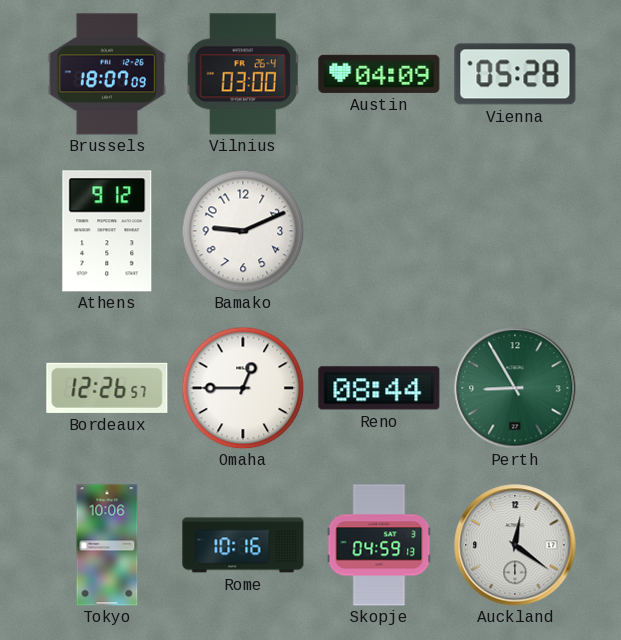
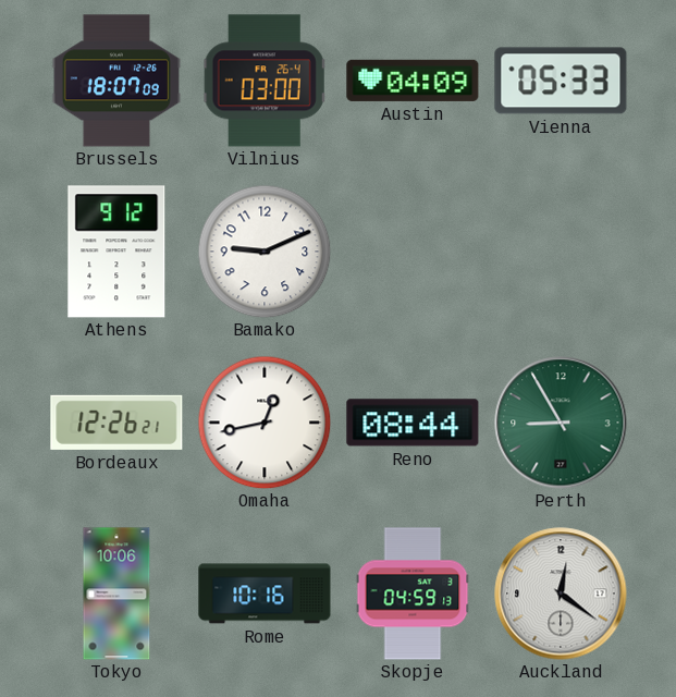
Vienna: 05:28 -> 05:33 (561, 81)
Bordeaux: 12:26:57 -> 12:26:21 (116, 423)
Omaha: 12:45 -> 12:43 (265, 423)
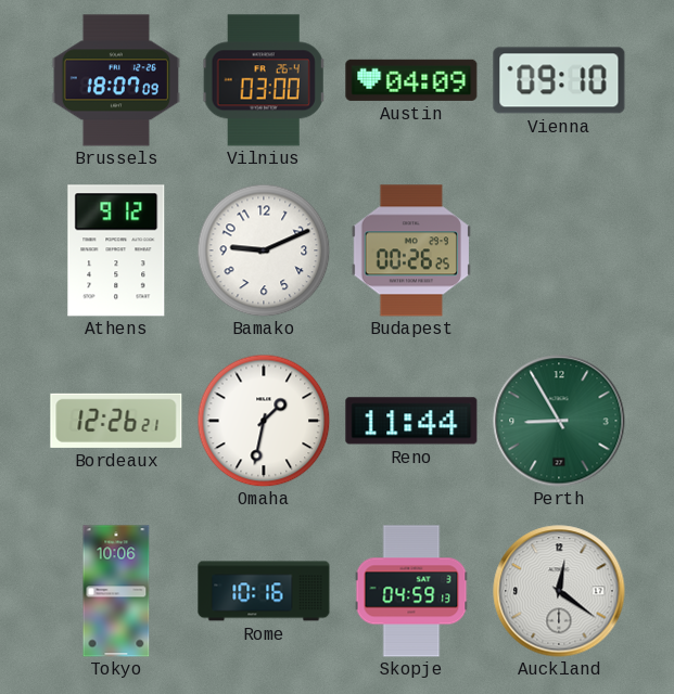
Vienna: 05:33 -> 09:10 (559, 80)
Budapest: none -> 00:26 (411, 250)
Omaha: 12:43 -> 1:32 (264, 421)
Reno: 08:44 -> 11:44 (411, 421)
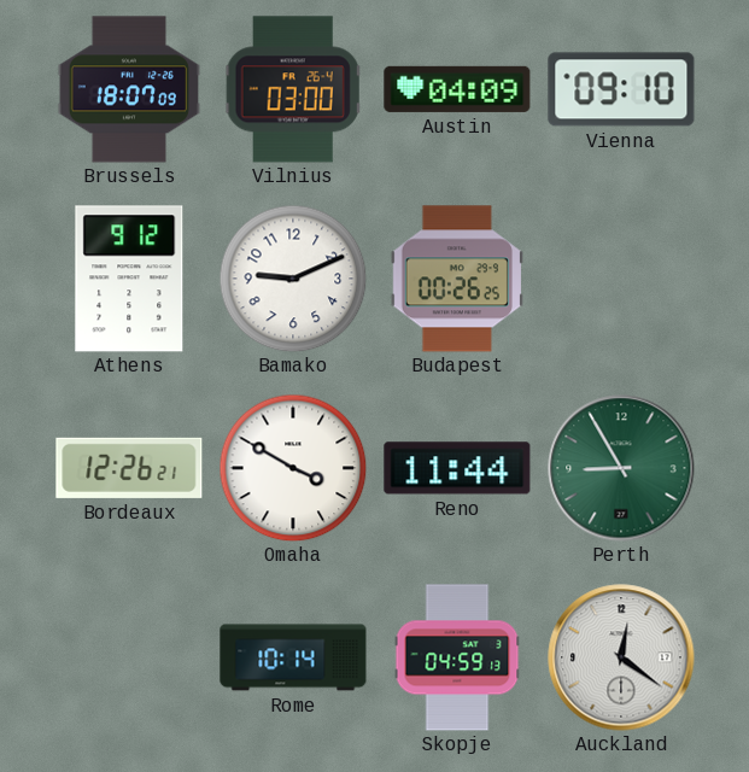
Omaha: 1:32 -> 3:50 (293, 468)
Tokyo: 10:06 -> none (116, 591)
Rome: 10:16 -> 10:14 (293, 657)
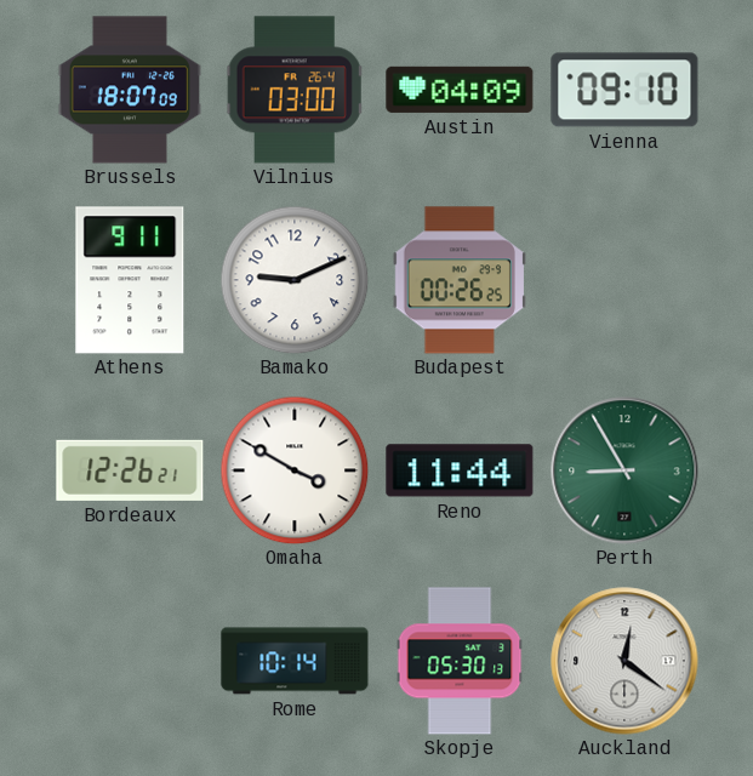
Athens: 9:12 -> 9:11 (130, 280)
Skopje: 04:59 -> 05:30 (460, 661)
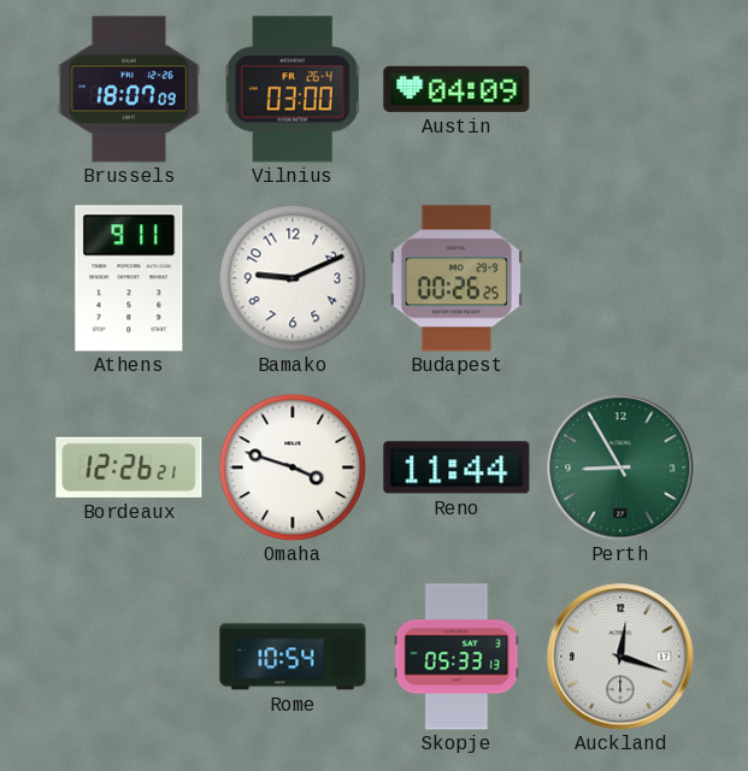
Vienna: 09:10 -> none (624, 90)
Omaha: 3:50 -> 3:48 (293, 467)
Rome: 10:14 -> 10:54 (293, 657)
Skopje: 05:30 -> 05:33 (457, 657)
Auckland: 12:21 -> 12:18 (620, 657)
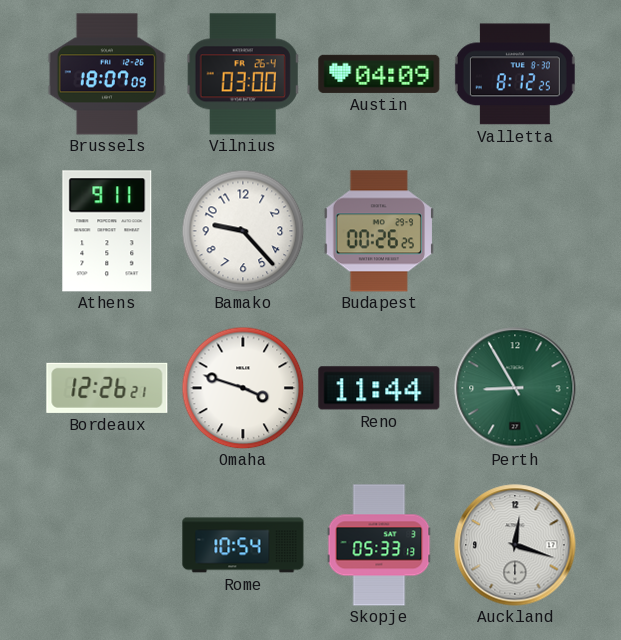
Valletta: none -> 8:12 (515, 74)
Bamako: 9:11 -> 9:23 (243, 231)
